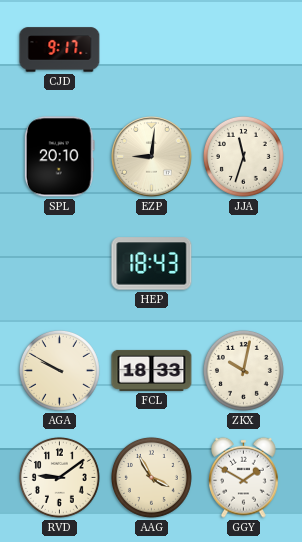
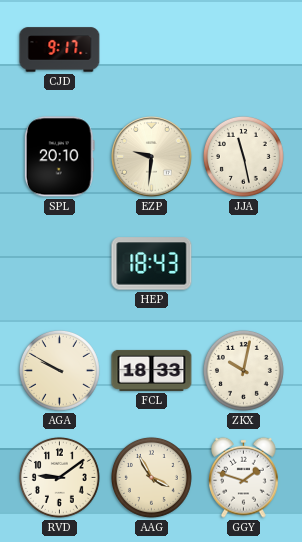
EZP: 9:01 -> 9:31 (152, 157)
JJA: 11:33 -> 11:28 (243, 156)
GGY: 1:50 -> 1:48 (244, 477)
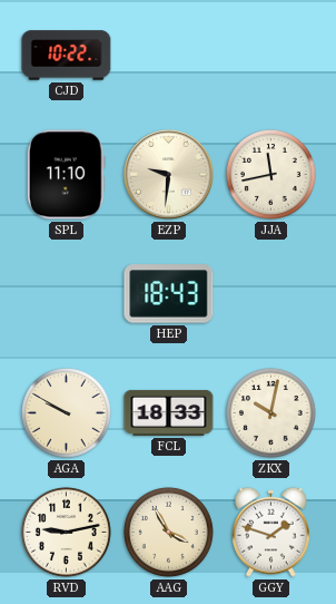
CJD: 9:17 -> 10:22 (67, 56)
SPL: 20:10 -> 11:10 (66, 175)
JJA: 11:28 -> 11:43 (270, 174)
RVD: 9:09 -> 9:13 (66, 532)
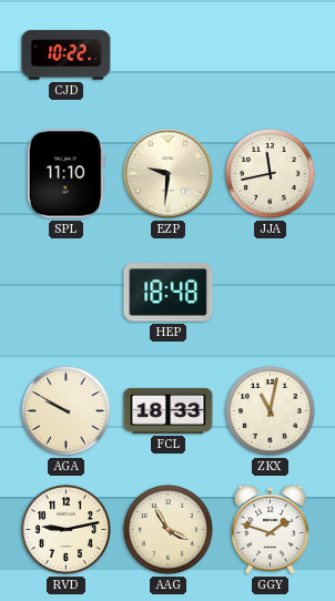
HEP: 18:43 -> 18:48 (169, 293)
ZKX: 10:02 -> 11:02 (270, 410)
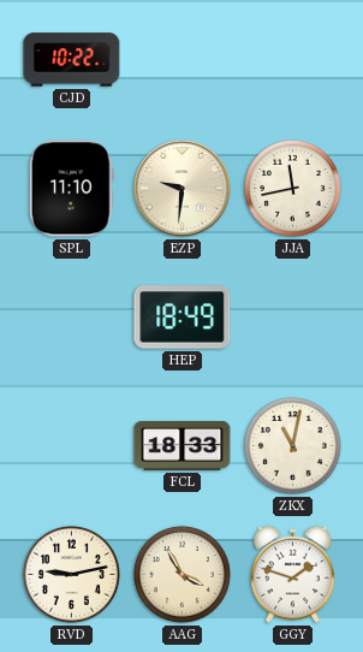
HEP: 18:48 -> 18:49 (183, 318)
AGA: 9:50 -> none (65, 410)
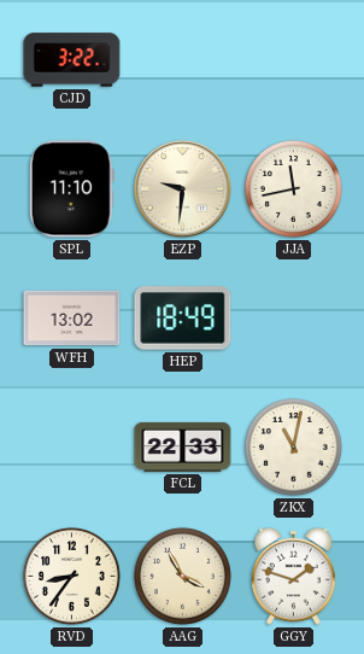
CJD: 10:22 -> 3:22 (72, 60)
WFH: none -> 13:02 (72, 319)
FCL: 18:33 -> 22:33 (183, 446)
RVD: 9:13 -> 8:36 (71, 576)
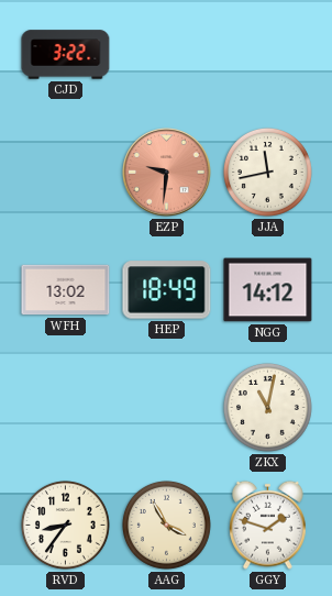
SPL: 11:10 -> none (71, 189)
EZP dial: cream -> salmon (167, 173)
NGG: none -> 14:12 (268, 290)
FCL: 22:33 -> none (183, 446)
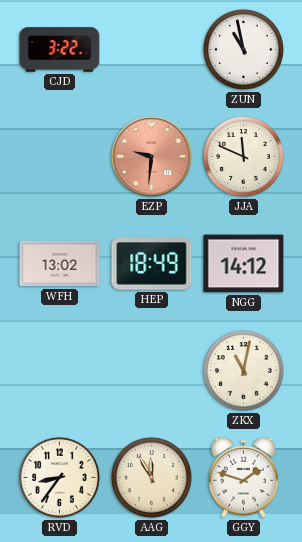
ZUN: none -> 10:58 (243, 49)
JJA: 11:43 -> 11:49 (243, 156)
AAG: 3:55 -> 11:55 (151, 477)
